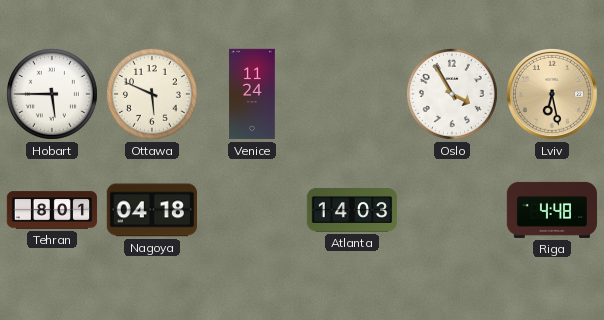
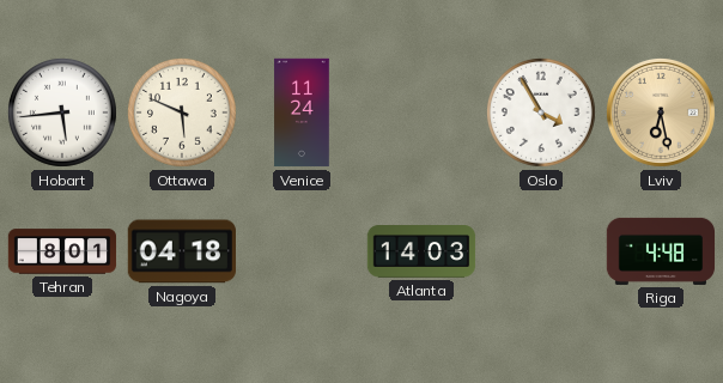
Hobart: 5:45 -> 5:44 (63, 114)
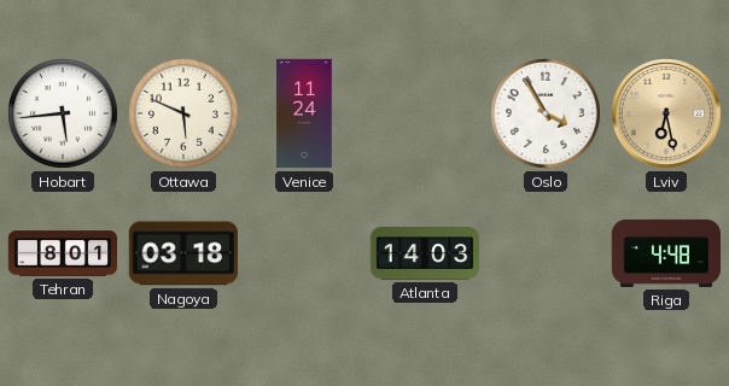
Nagoya: 04:18 -> 03:18 (182, 253)
